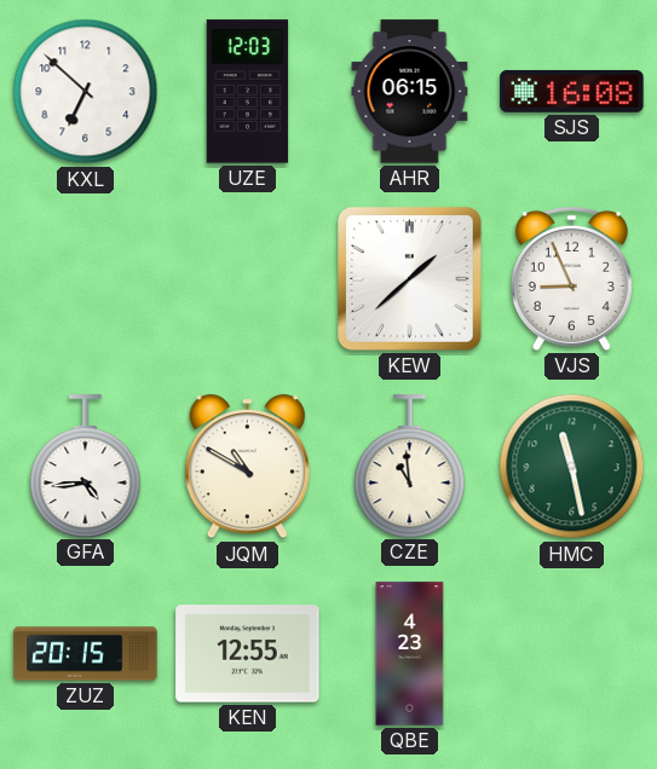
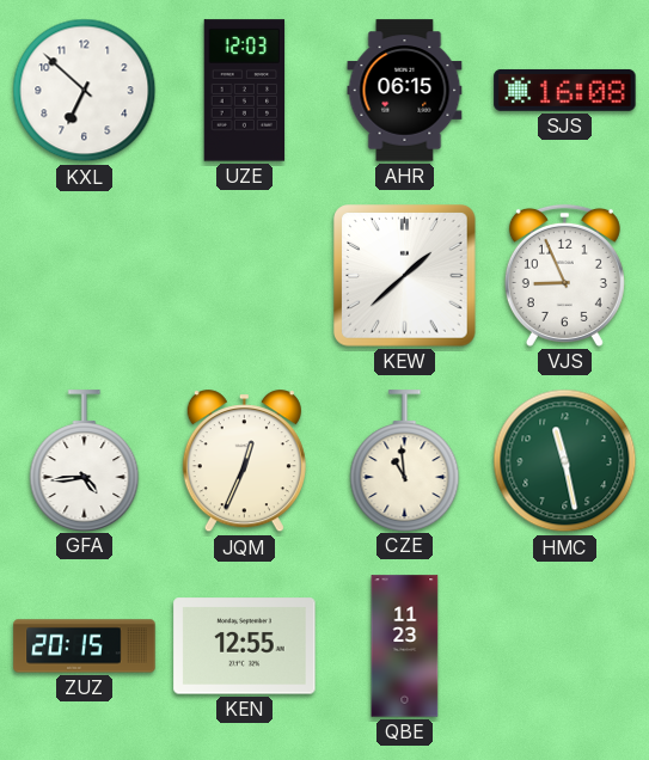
JQM: 10:50 -> 12:34 (244, 461)
QBE: 4:23 -> 11:23 (405, 646)
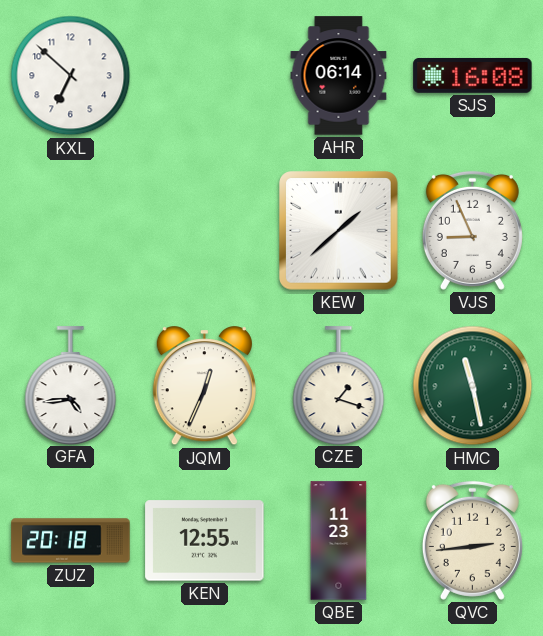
UZE: 12:03 -> none (245, 91)
AHR: 06:15 -> 06:14 (339, 76)
CZE: 10:59 -> 1:18 (339, 385)
ZUZ: 20:15 -> 20:18 (71, 541)
QVC: none -> 2:44 (472, 540)
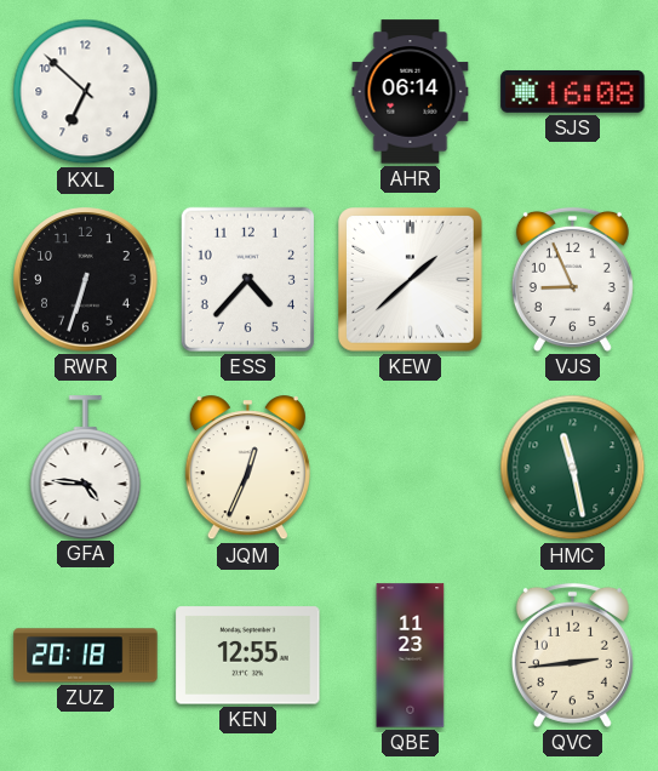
RWR: none -> 6:33 (86, 280)
ESS: none -> 4:37 (247, 279)
GFA: 4:44 -> 4:46 (86, 467)
CZE: 1:18 -> none (339, 385)
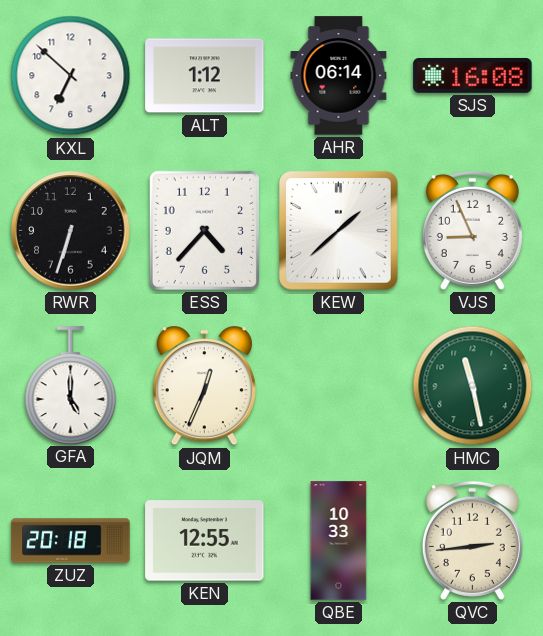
ALT: none -> 1:12 (205, 76)
GFA: 4:46 -> 5:00 (71, 385)
QBE: 11:23 -> 10:33 (339, 541)
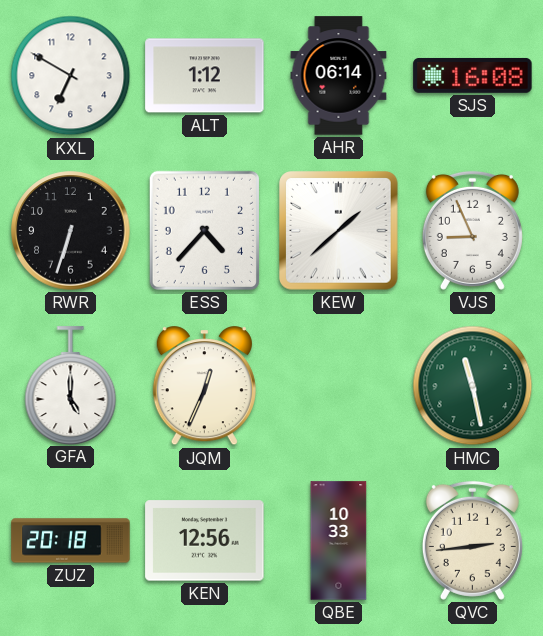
KXL: 6:52 -> 6:50 (71, 76)
KEN: 12:55 -> 12:56 (205, 541)
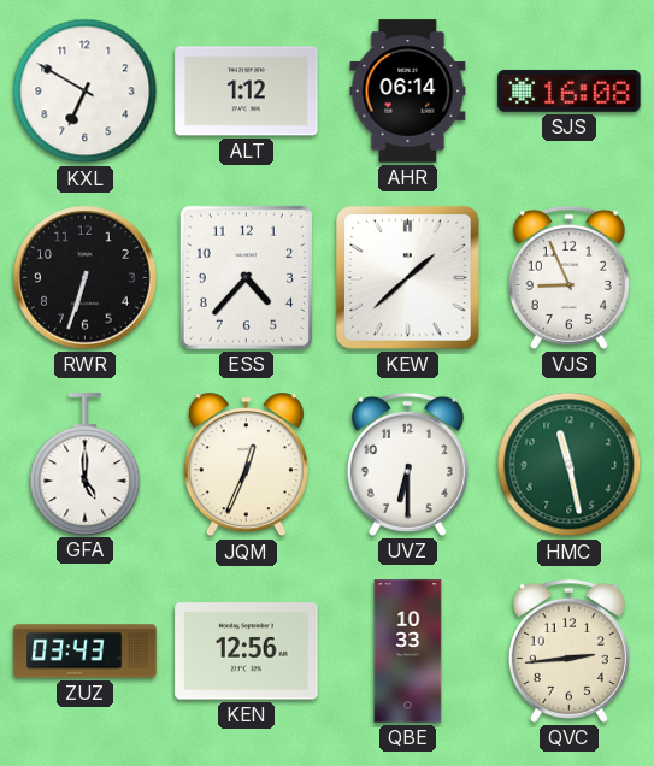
UVZ: none -> 6:30 (407, 464)
ZUZ: 20:18 -> 03:43 (86, 652)
